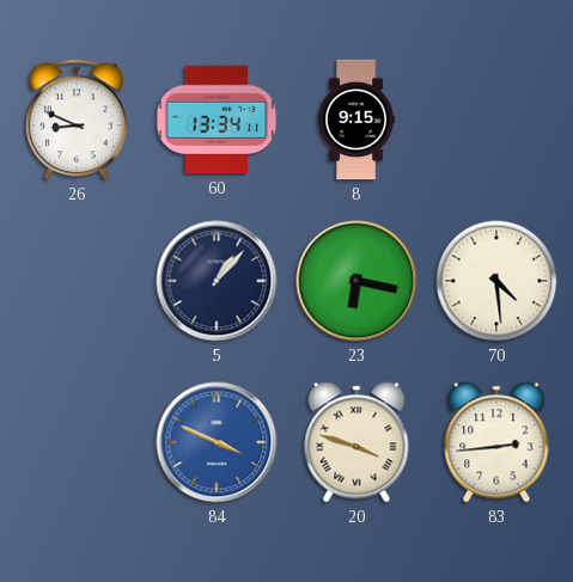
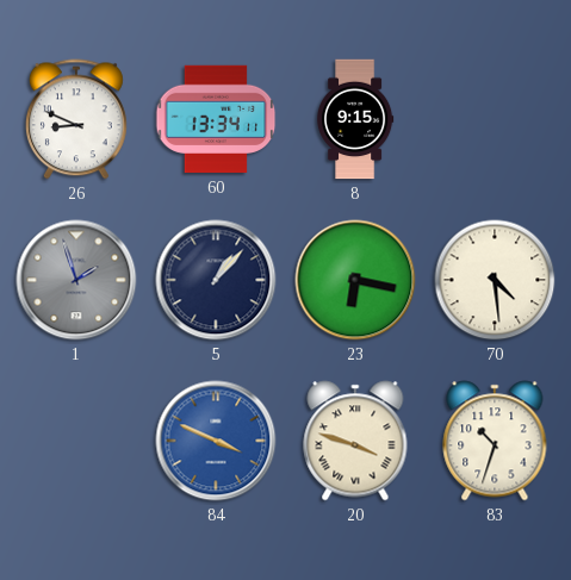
1: none -> 1:57 (76, 280)
83: 2:44 -> 10:33 (495, 441)
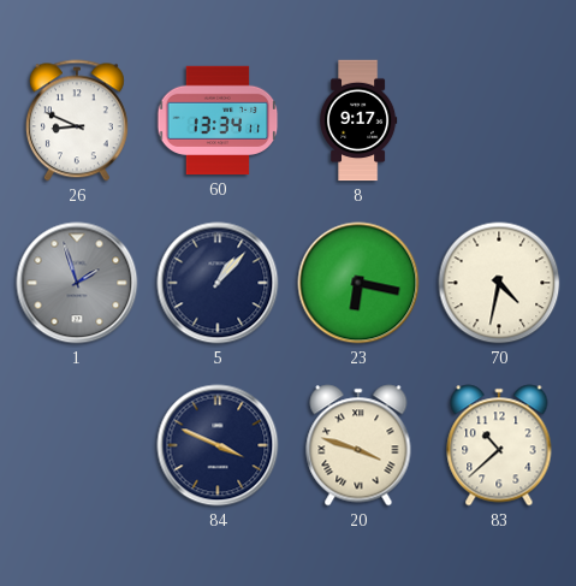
8: 9:15 -> 9:17 (358, 120)
70: 4:29 -> 4:32 (499, 283)
84 dial: blue -> navy (218, 445)
83: 10:33 -> 10:38 (499, 445)
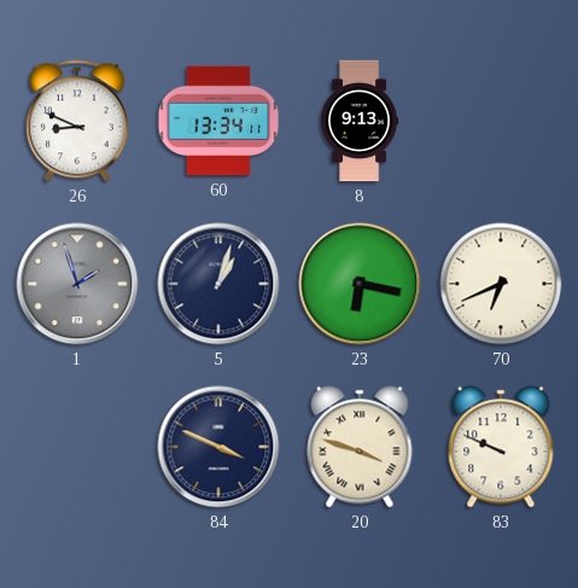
8: 9:17 -> 9:13 (360, 121)
5: 1:07 -> 1:03 (218, 284)
70: 4:32 -> 6:41 (501, 284)
83: 10:38 -> 9:49 (501, 447)
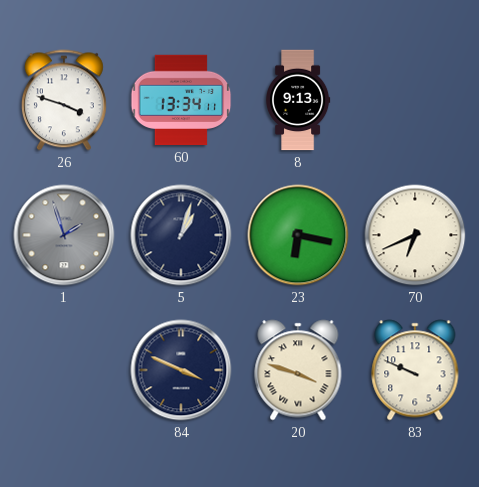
26: 8:49 -> 3:48 (64, 100)
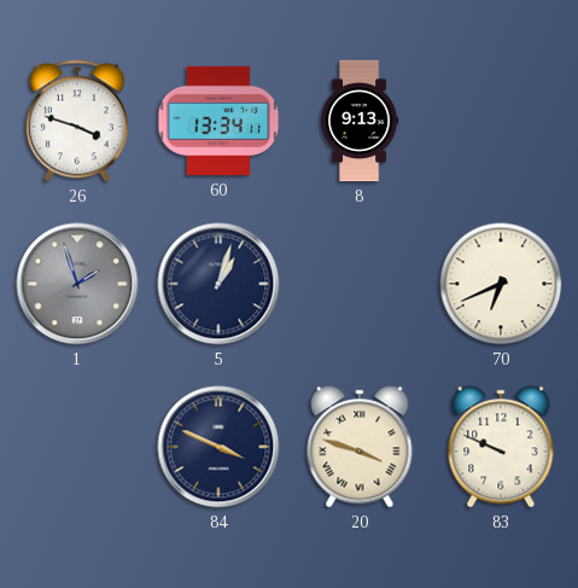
23: 6:17 -> none (298, 235)
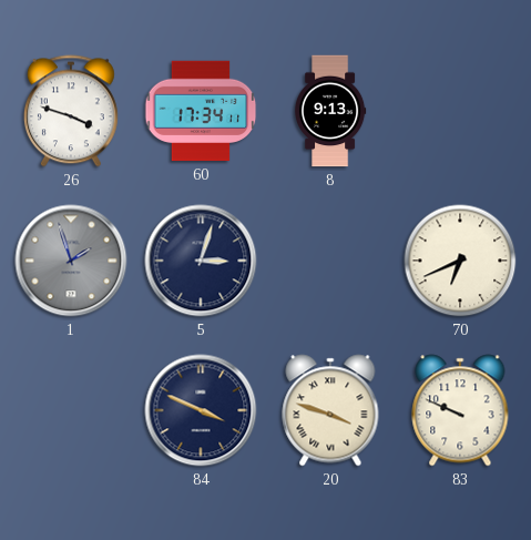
60: 13:34 -> 17:34 (201, 111)
5: 1:03 -> 3:03 (201, 261)
